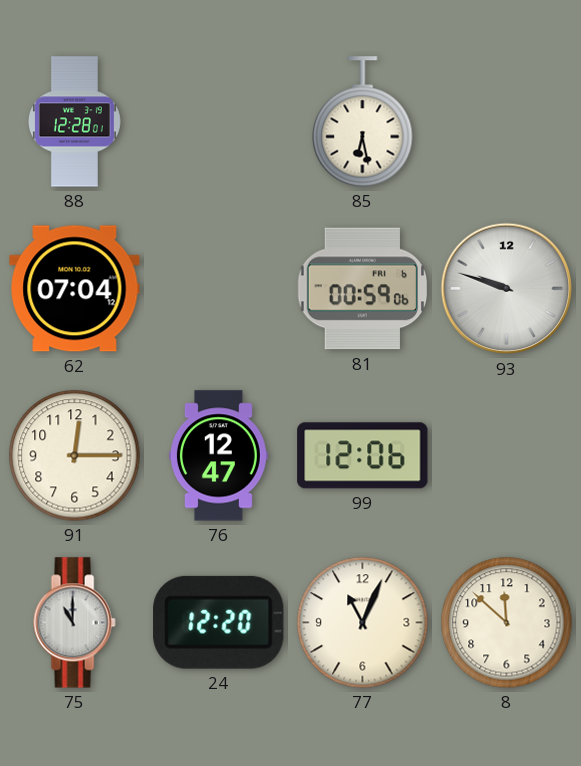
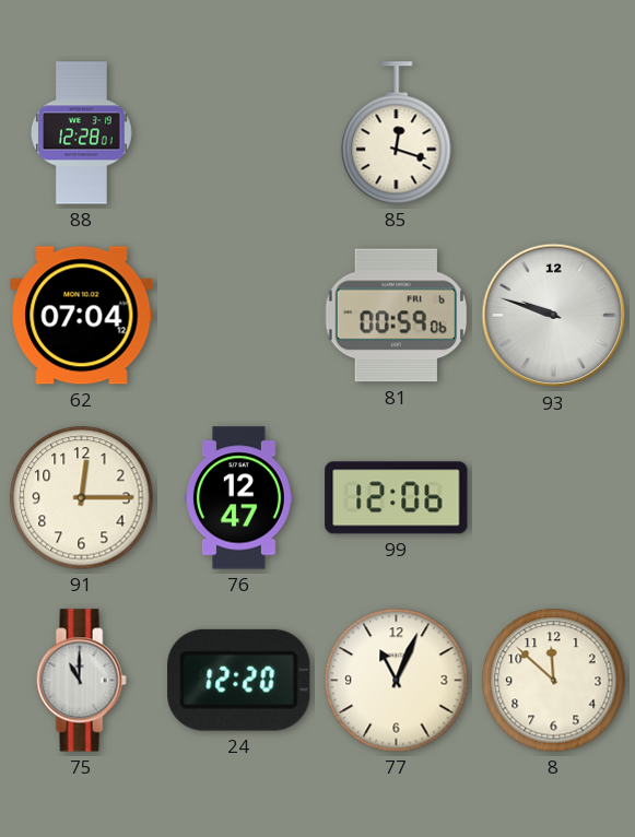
85: 6:28 -> 12:18 (397, 133)
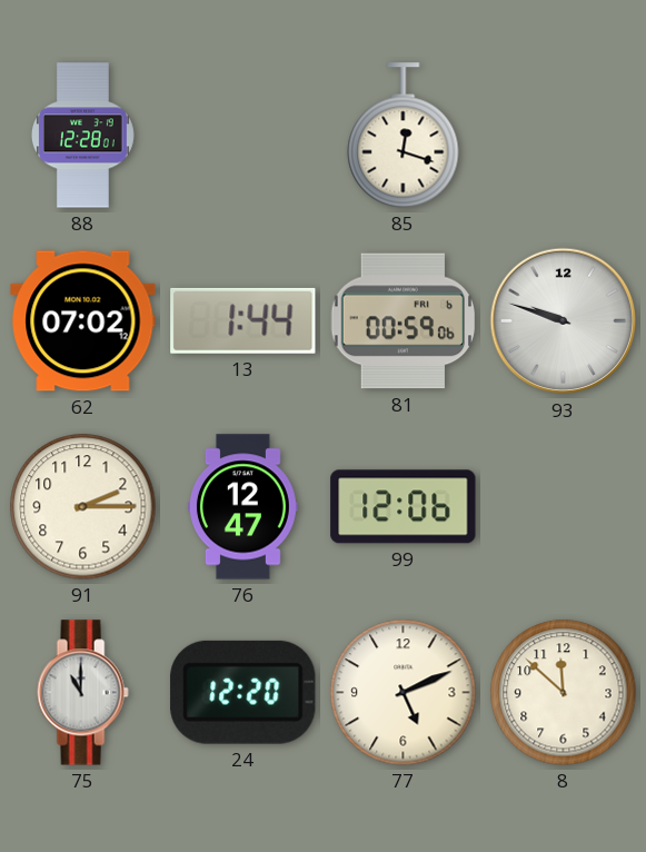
62: 07:04 -> 07:02 (83, 321)
13: none -> 1:44 (244, 320)
91: 12:15 -> 2:15 (83, 507)
77: 11:04 -> 5:11 (404, 693)
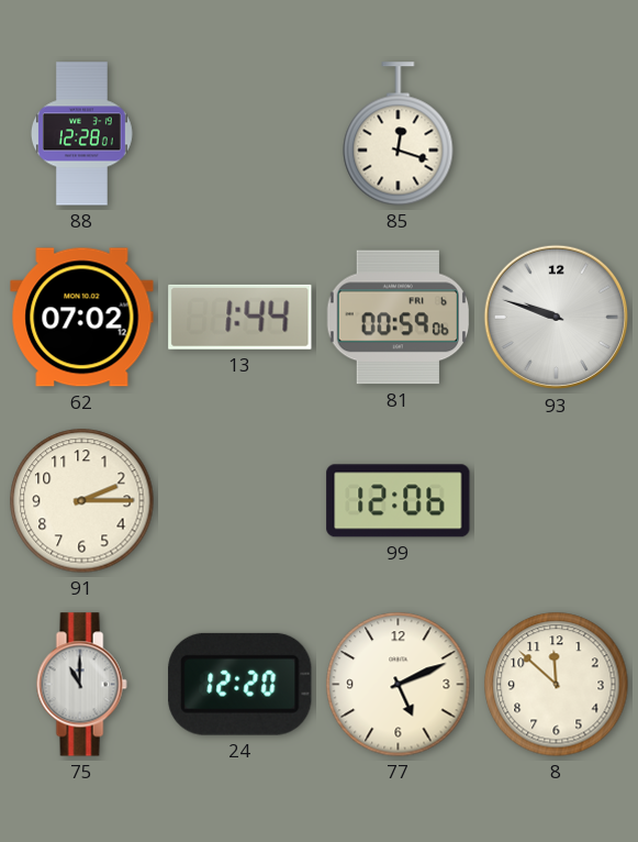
76: 12:47 -> none (242, 507)
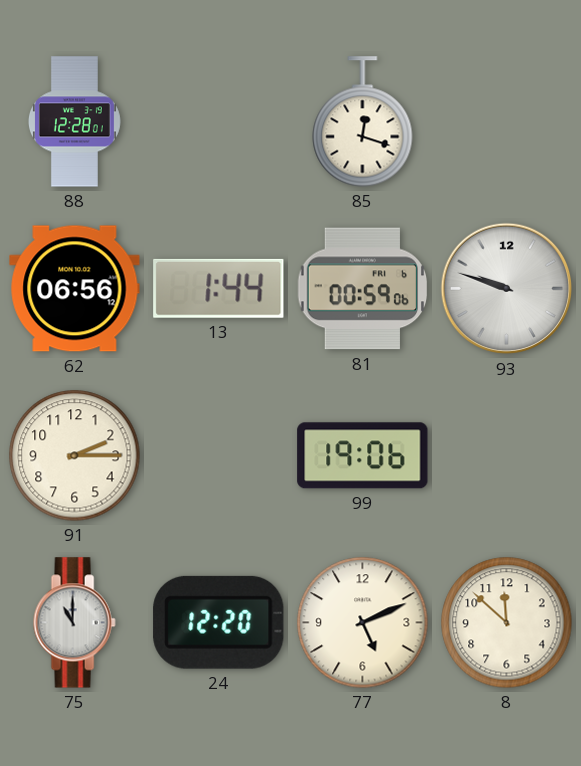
62: 07:02 -> 06:56 (75, 289)
99: 12:06 -> 19:06 (363, 456)
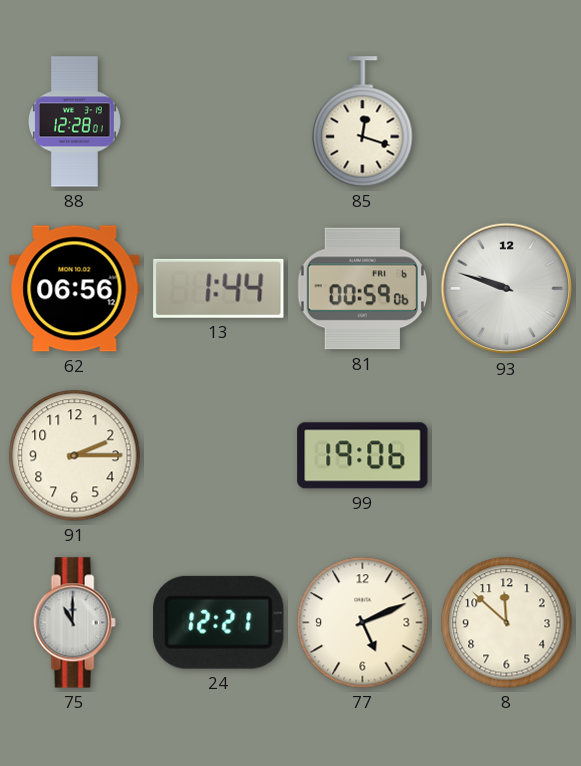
24: 12:20 -> 12:21 (219, 622)
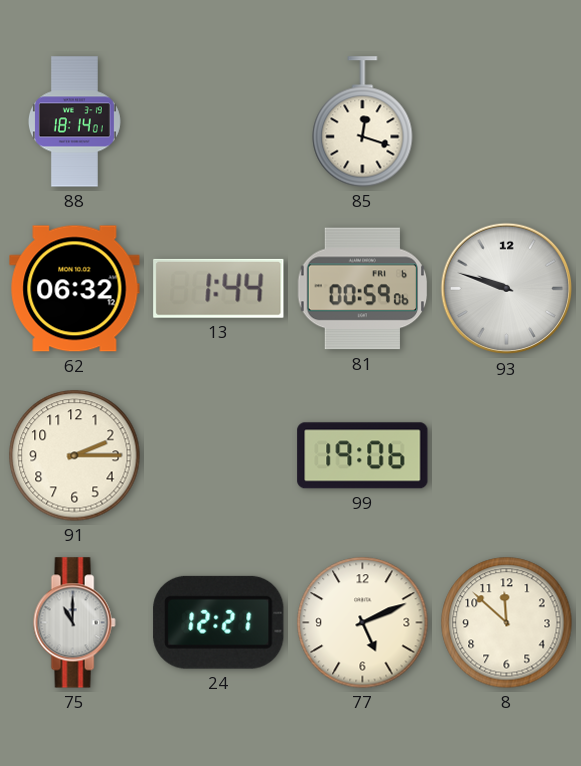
88: 12:28 -> 18:14 (74, 122)
62: 06:56 -> 06:32 (75, 289)
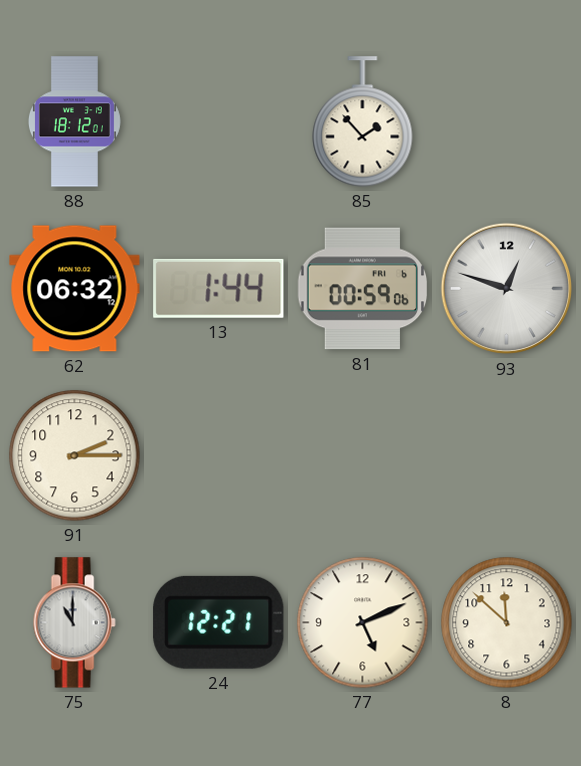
88: 18:14 -> 18:12 (74, 122)
85: 12:18 -> 1:53 (363, 122)
93: 9:48 -> 12:48 (507, 289)
99: 19:06 -> none (363, 456)
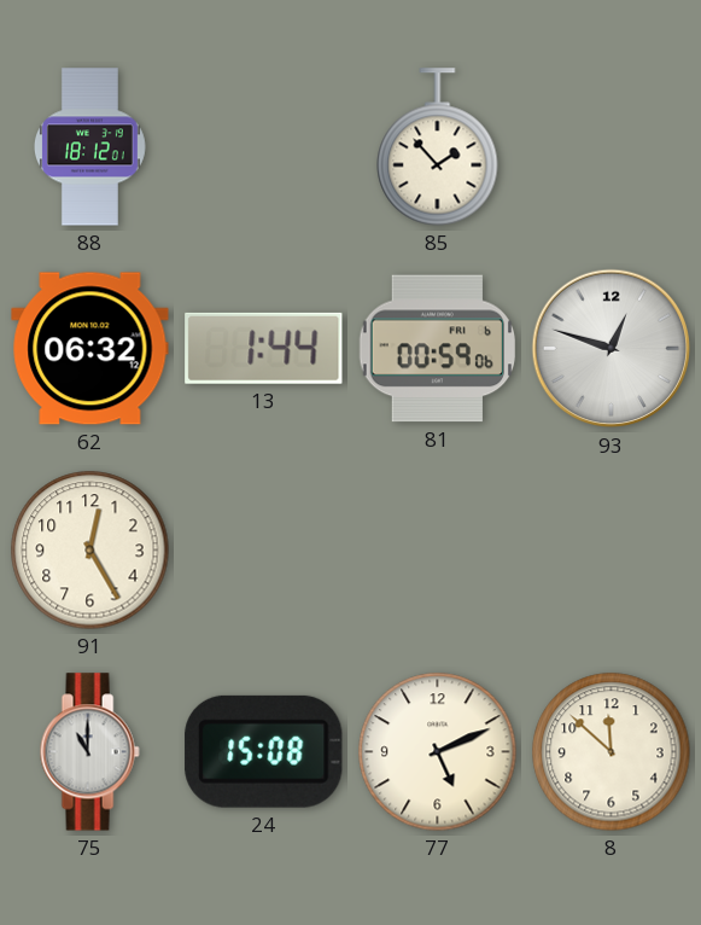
91: 2:15 -> 12:25 (90, 551)
24: 12:21 -> 15:08 (264, 751)
